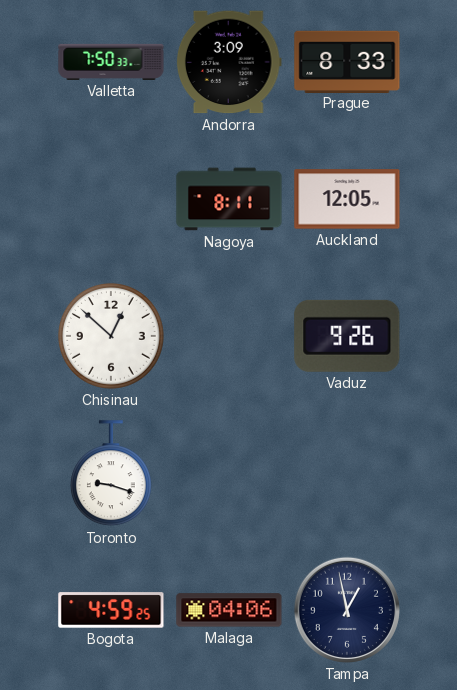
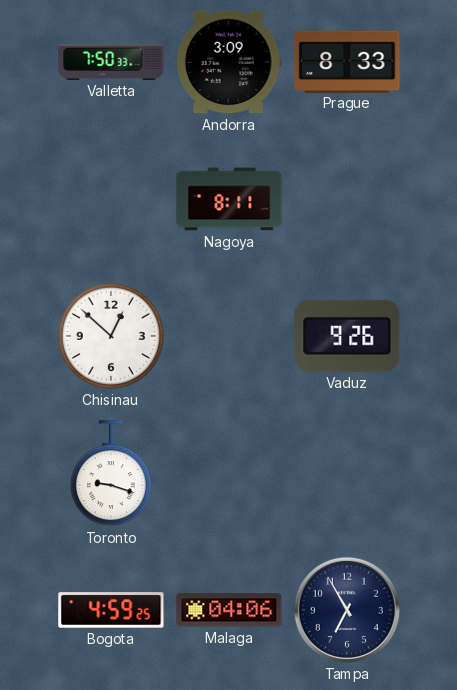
Auckland: 12:05 -> none (347, 199)
Tampa: 12:58 -> 6:55 (347, 610)
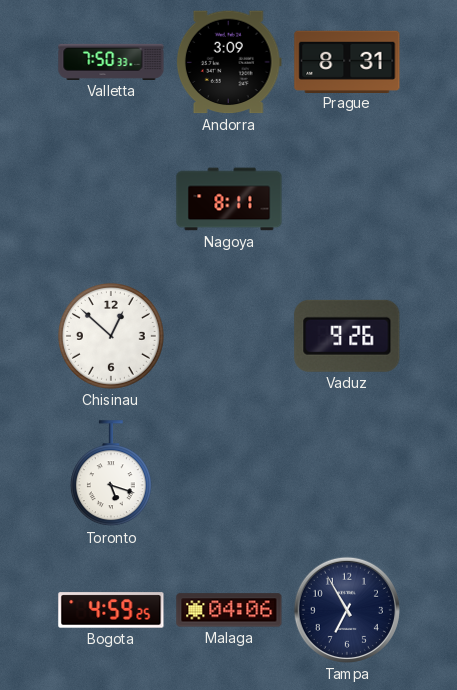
Prague: 8:33 -> 8:31 (347, 61)
Toronto: 9:18 -> 5:18 (111, 474)
